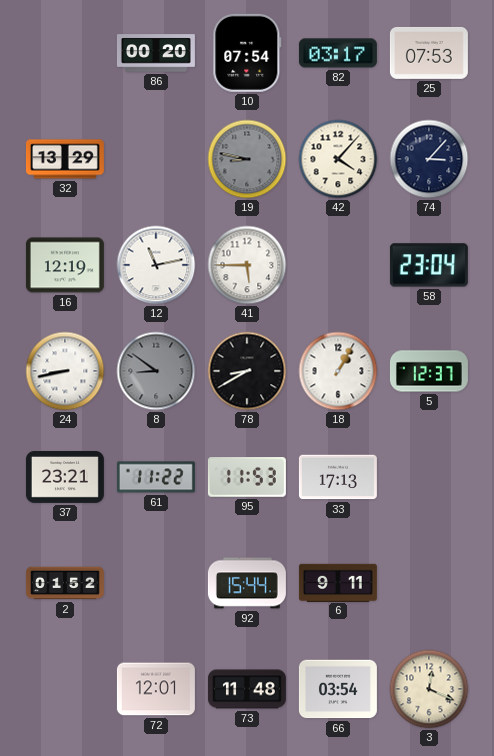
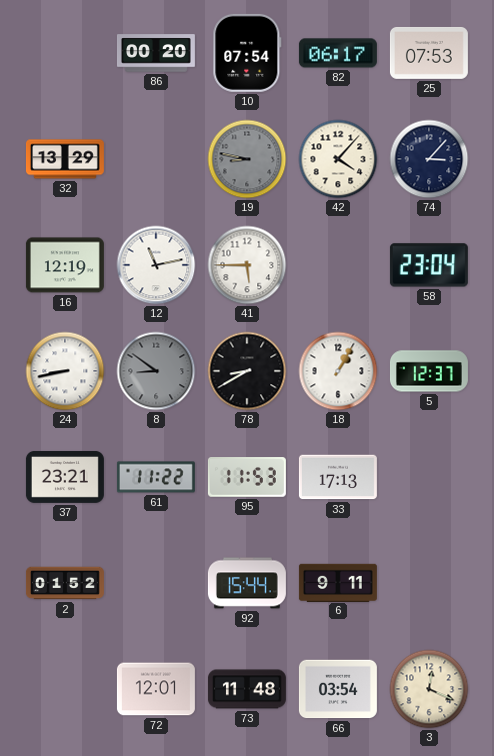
82: 03:17 -> 06:17 (338, 53)
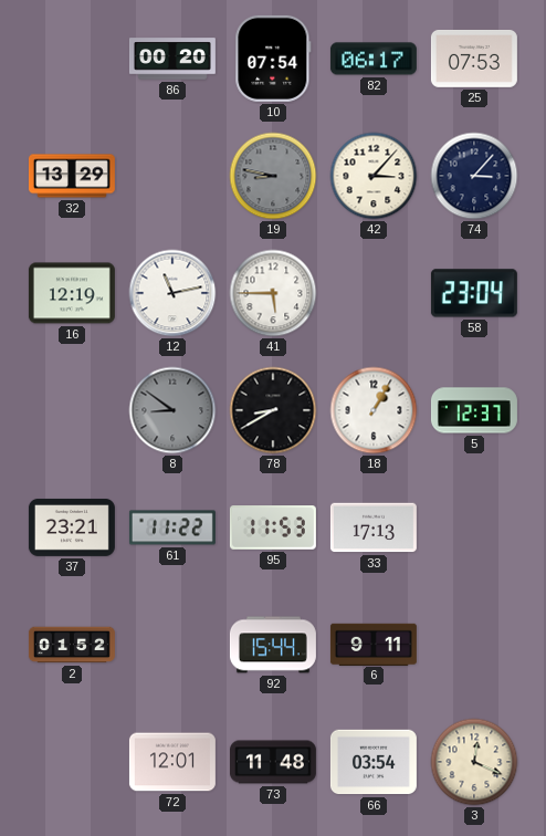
42: 4:07 -> 3:07 (374, 176)
24: 8:43 -> none (65, 371)
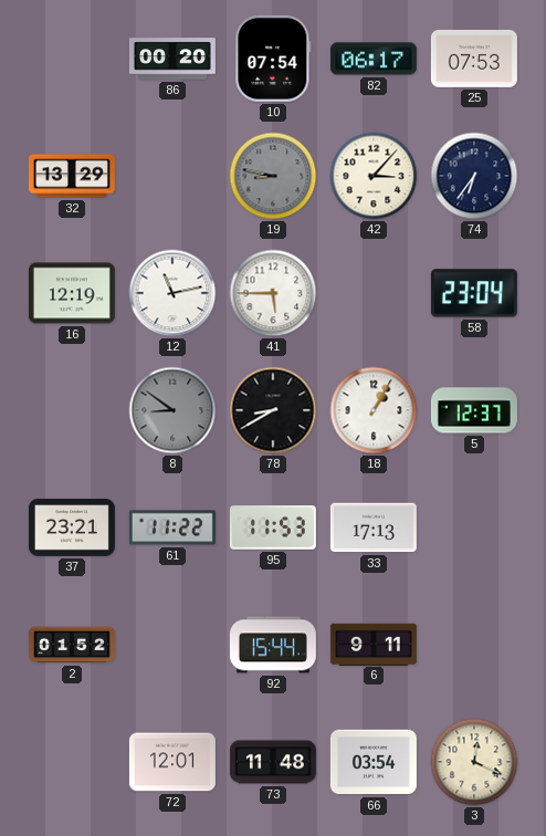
74: 3:07 -> 6:36 (474, 176)
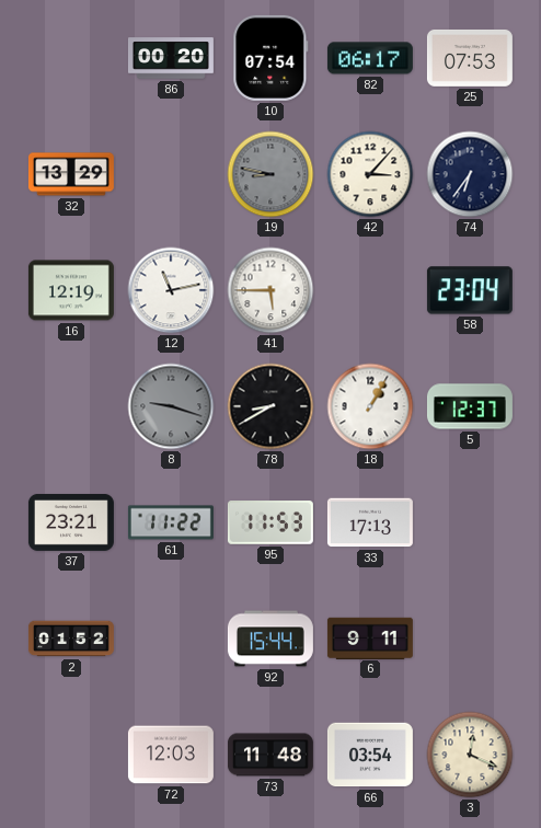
8: 8:51 -> 9:18 (171, 406)
72: 12:01 -> 12:03 (171, 755)
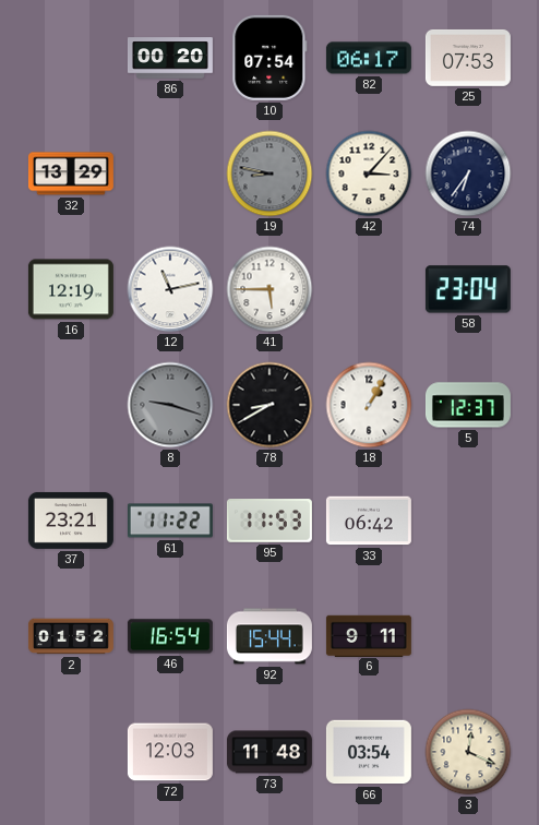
33: 17:13 -> 06:42 (369, 521)
46: none -> 16:54 (170, 636)
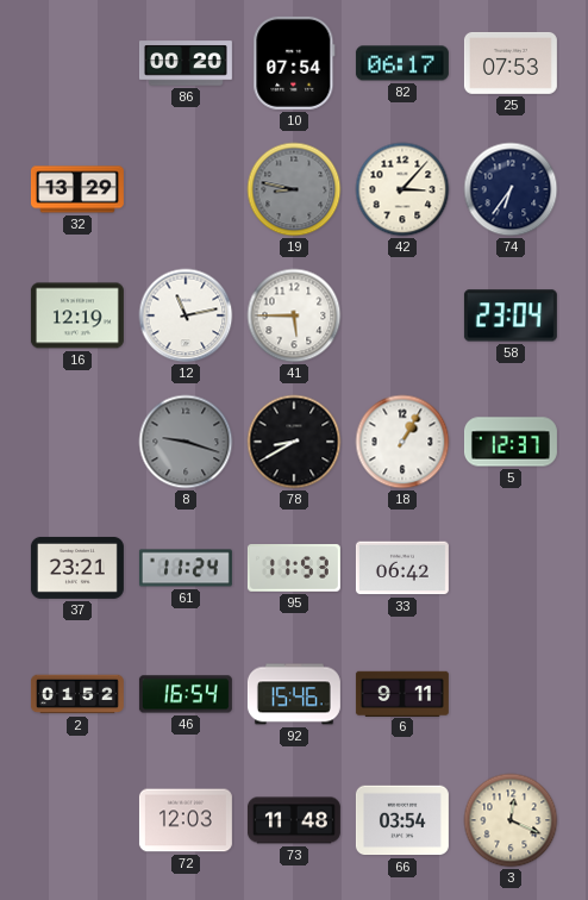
61: 11:22 -> 11:24 (186, 568)
92: 15:44 -> 15:46 (294, 694)
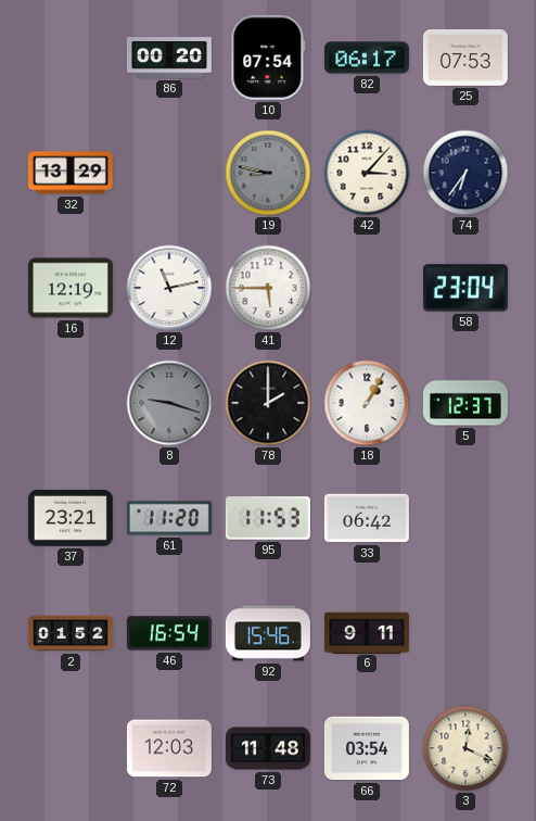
78: 8:40 -> 2:00 (268, 403)
61: 11:24 -> 11:20 (169, 518)
